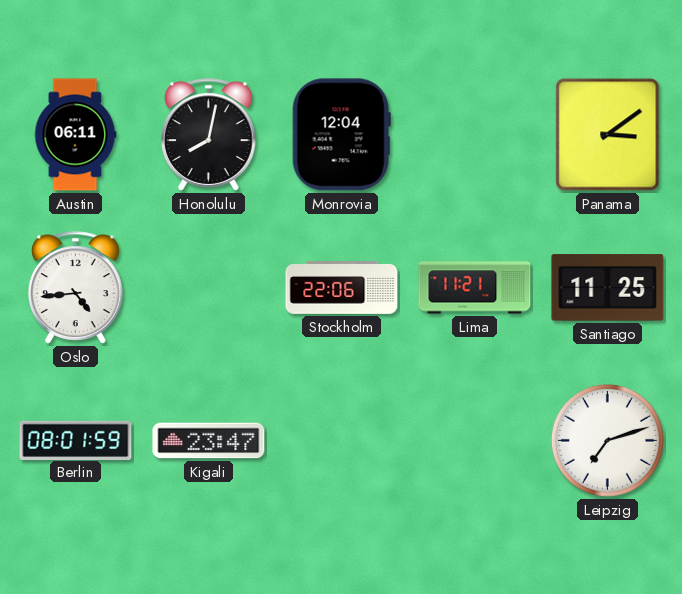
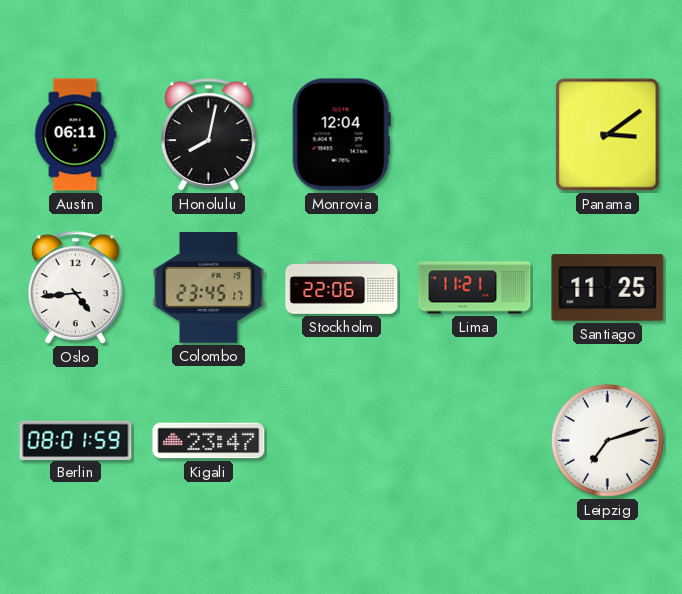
Colombo: none -> 23:45 (209, 288)
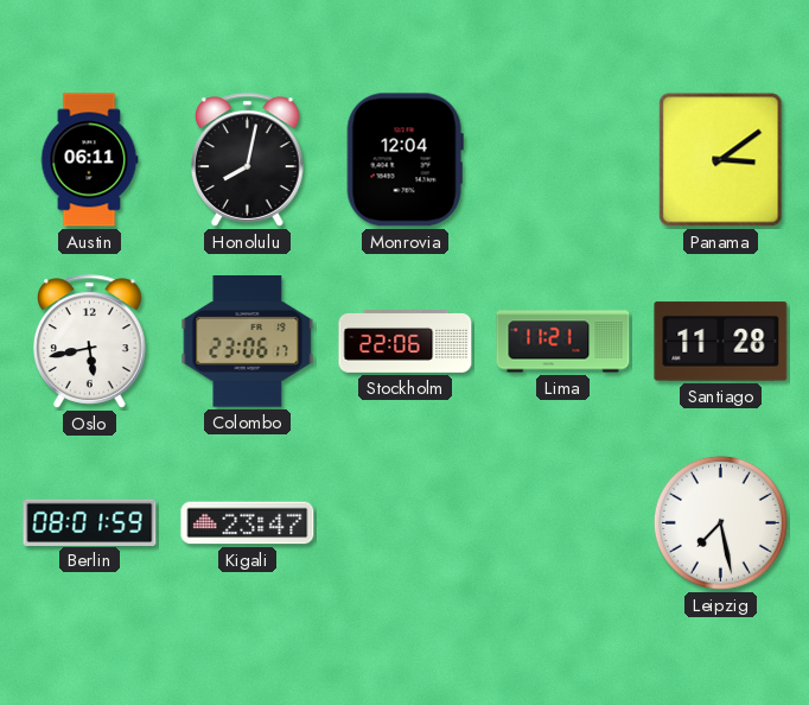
Oslo: 4:44 -> 5:43 (90, 342)
Colombo: 23:45 -> 23:06 (248, 342)
Santiago: 11:25 -> 11:28 (721, 342)
Leipzig: 7:12 -> 7:28 (720, 522)
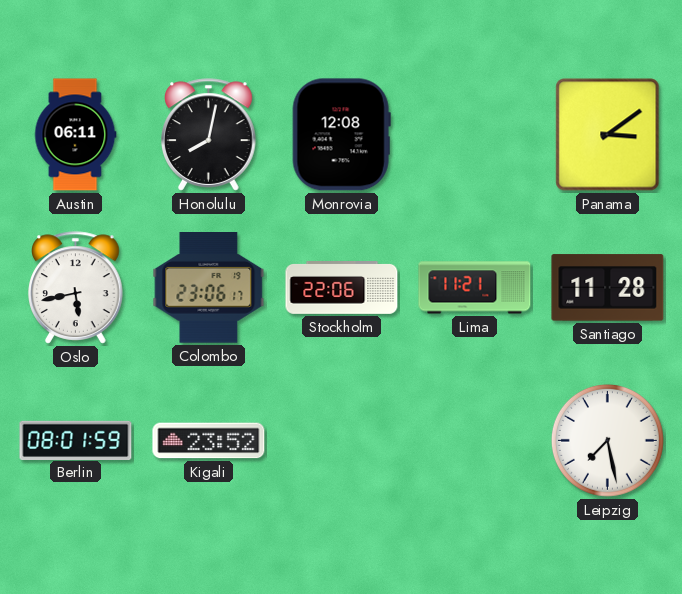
Monrovia: 12:04 -> 12:08 (341, 135)
Kigali: 23:47 -> 23:52 (209, 441)
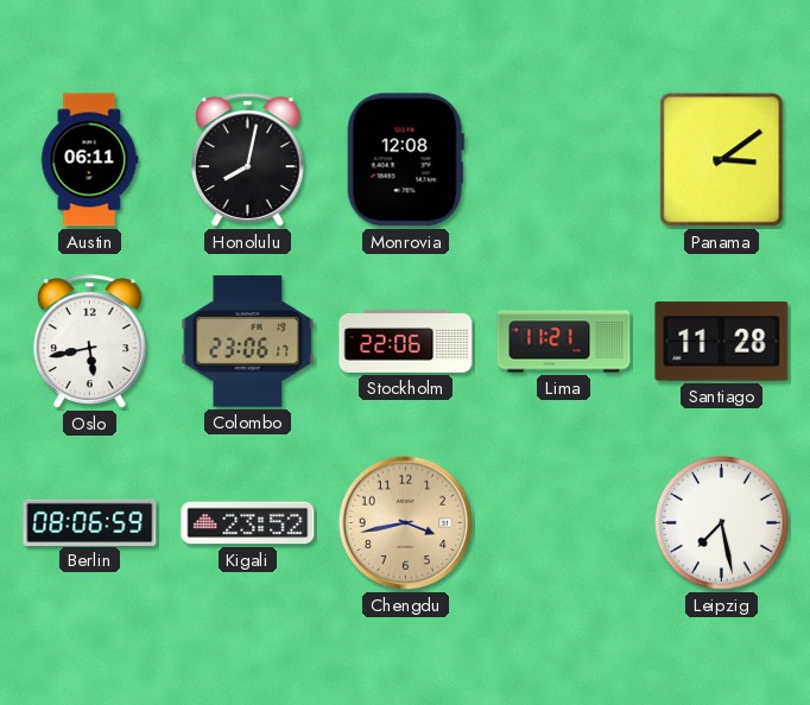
Berlin: 08:01 -> 08:06 (90, 522)
Chengdu: none -> 3:43 (406, 523)
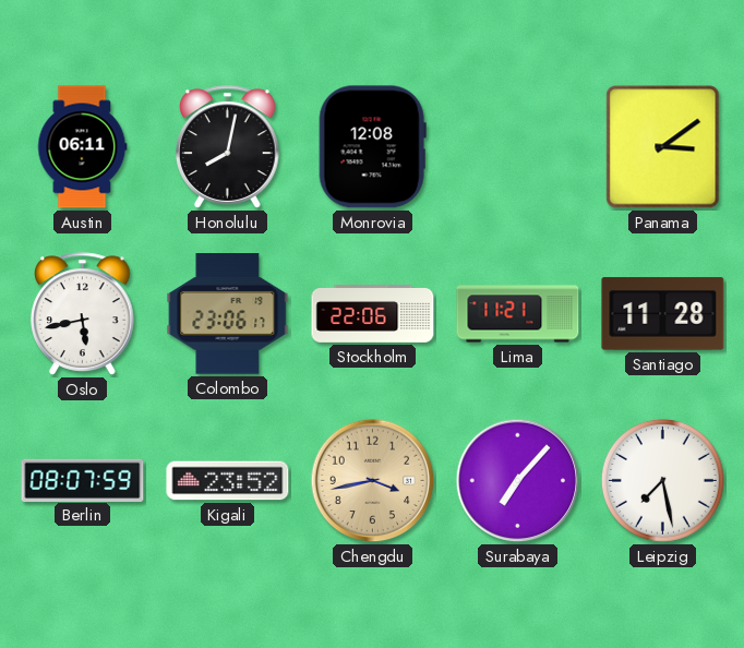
Berlin: 08:06 -> 08:07 (83, 480)
Surabaya: none -> 7:07 (518, 481)
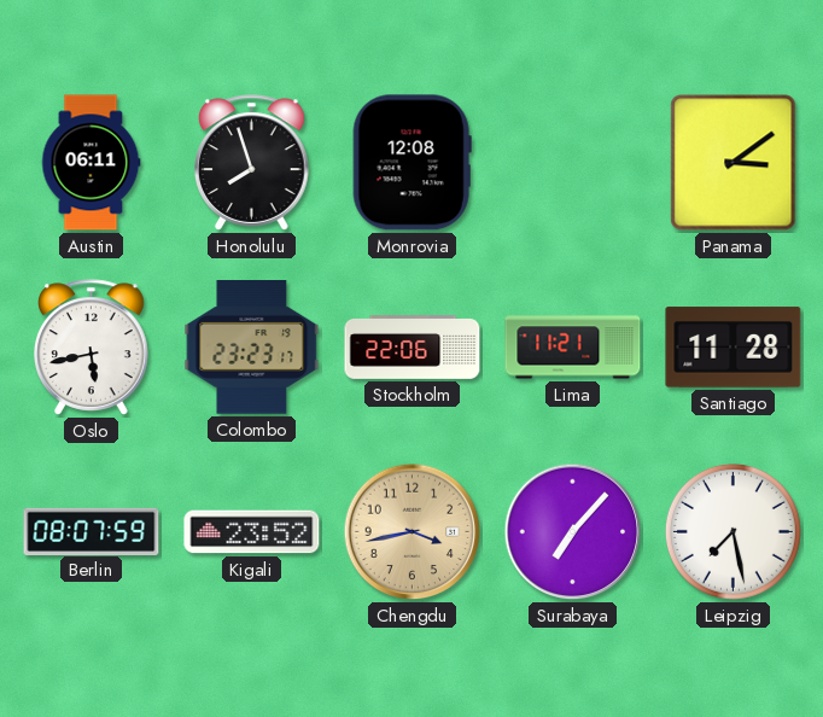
Honolulu: 8:02 -> 7:57 (252, 163)
Colombo: 23:06 -> 23:23 (252, 348)
